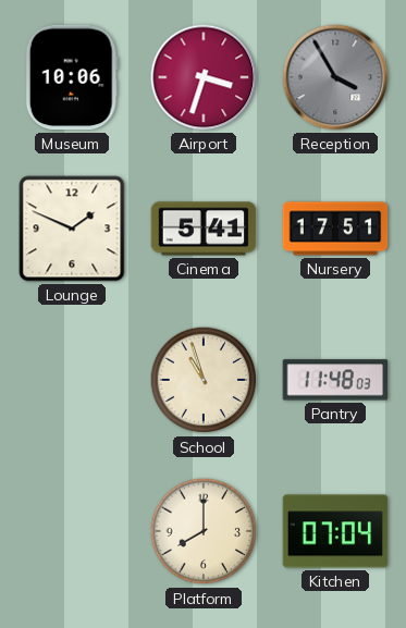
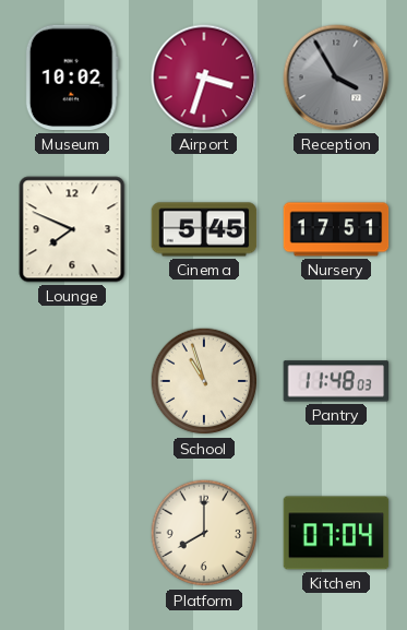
Museum: 10:06 -> 10:02 (72, 78)
Lounge: 1:49 -> 7:49 (72, 229)
Cinema: 5:41 -> 5:45 (204, 229)
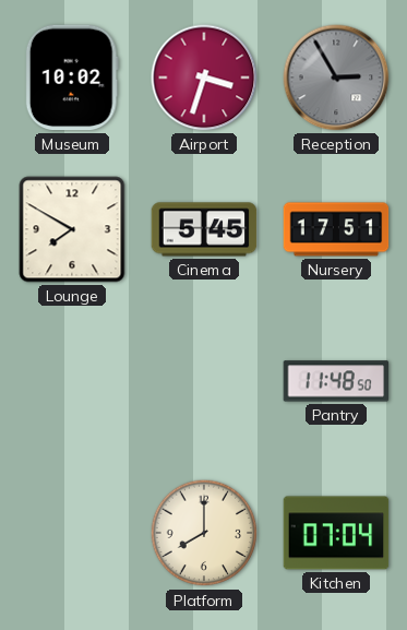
Reception: 3:55 -> 2:55 (336, 78)
Lounge: 7:49 -> 7:50 (72, 229)
School: 10:57 -> none (204, 381)
Pantry: 11:48:03 -> 11:48:50 (336, 381)
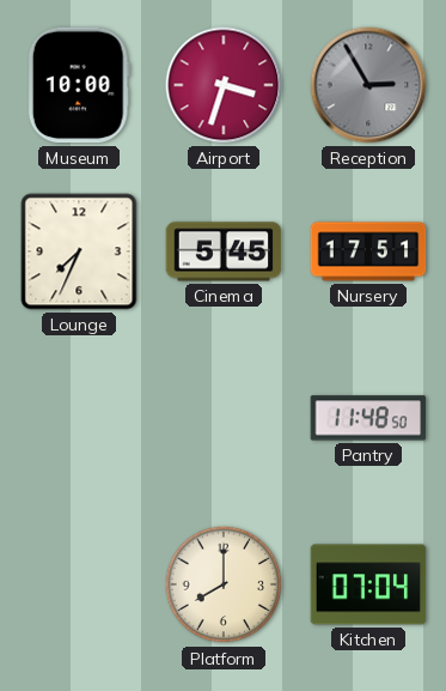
Museum: 10:02 -> 10:00 (79, 85)
Lounge: 7:50 -> 7:34 (79, 251)
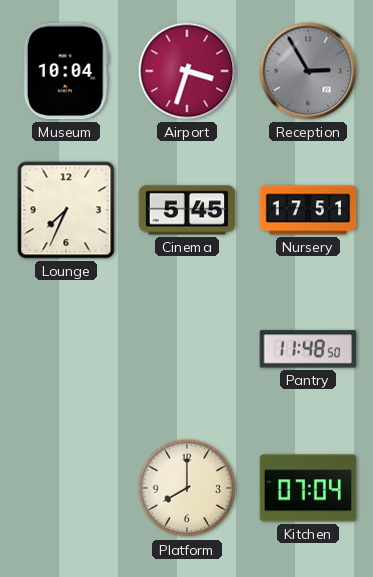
Museum: 10:00 -> 10:04 (66, 71)
